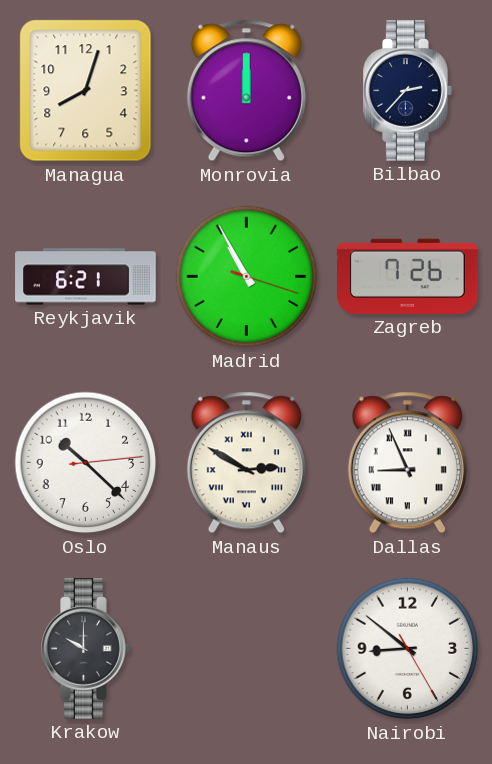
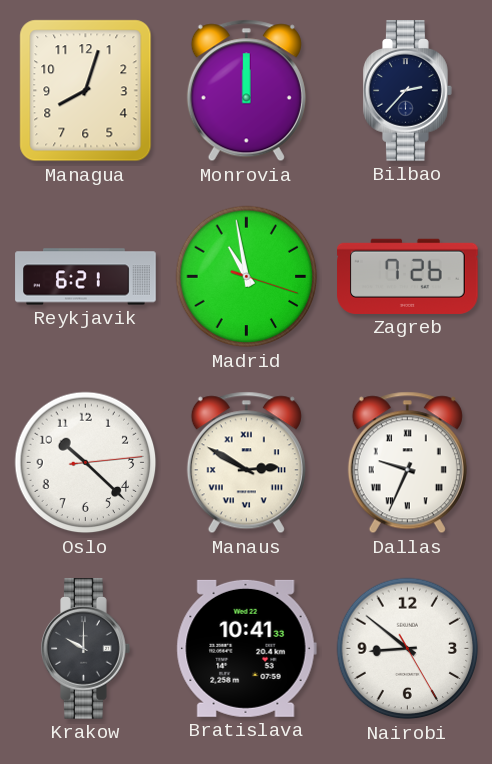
Madrid: 10:55 -> 10:58 (247, 277)
Dallas: 8:56 -> 9:34 (407, 463)
Bratislava: none -> 10:41 (246, 648)
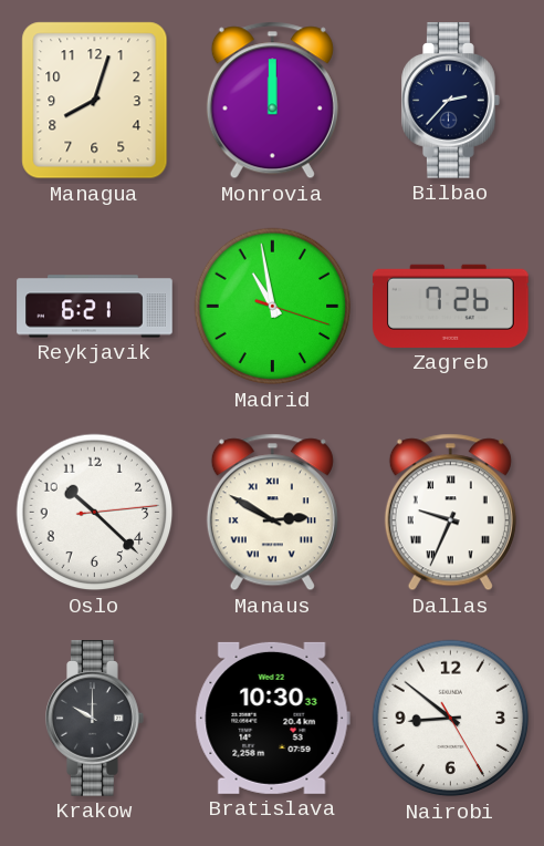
Bratislava: 10:41 -> 10:30 (272, 718)
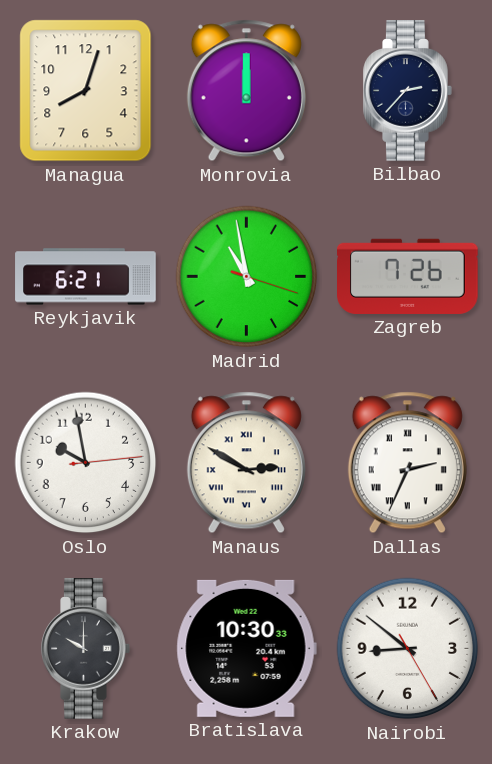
Oslo: 10:22 -> 9:58 (86, 463)
Dallas: 9:34 -> 2:34 (407, 463)
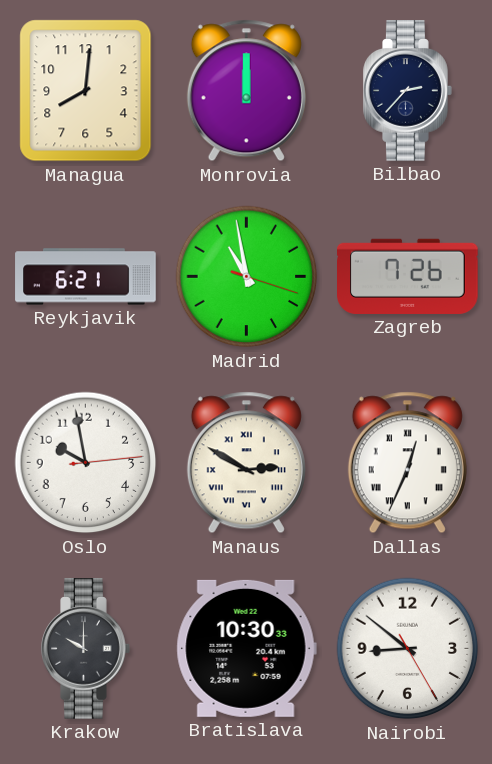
Managua: 8:03 -> 8:01 (86, 91)
Dallas: 2:34 -> 12:34 (407, 463)
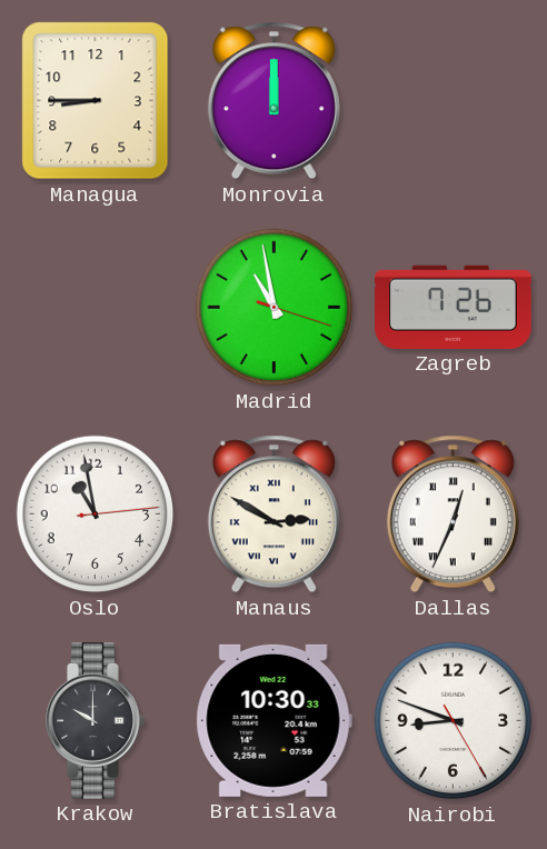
Managua: 8:01 -> 8:45 (96, 101)
Bilbao: 2:37 -> none (408, 91)
Reykjavik: 6:21 -> none (86, 277)
Oslo: 9:58 -> 10:58 (96, 515)
Nairobi: 8:51 -> 8:48 (454, 721)
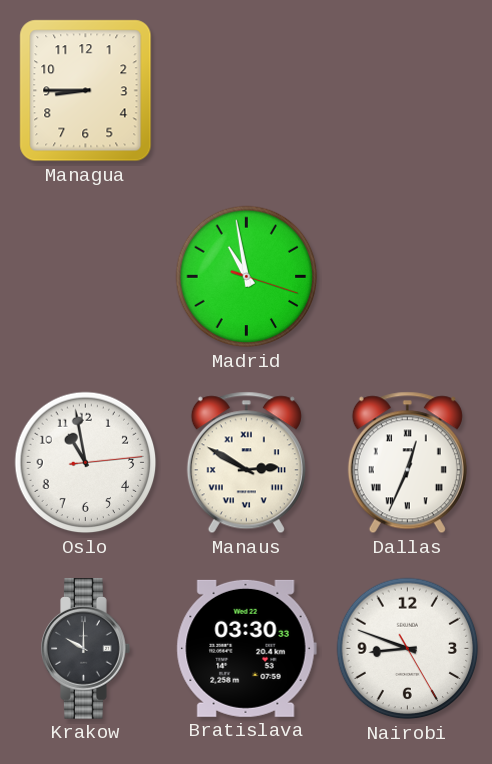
Monrovia: 12:00 -> none (273, 101)
Zagreb: 7:26 -> none (454, 307)
Bratislava: 10:30 -> 03:30 (246, 648)
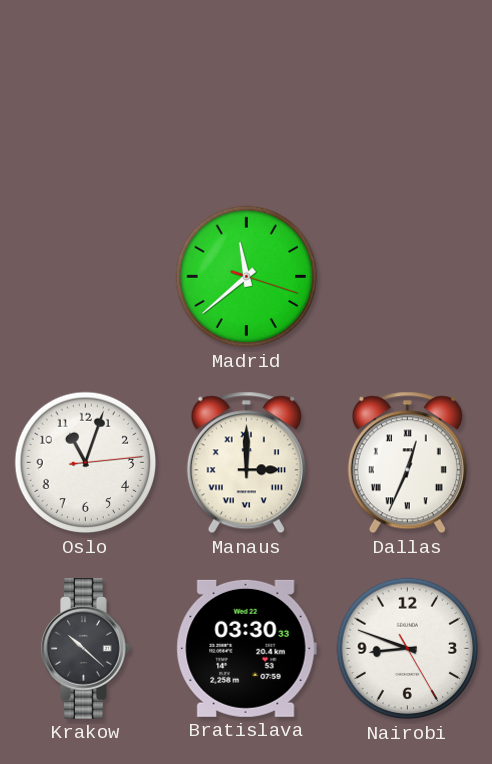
Managua: 8:45 -> none (86, 91)
Madrid: 10:58 -> 11:38 (247, 277)
Oslo: 10:58 -> 11:03 (86, 463)
Manaus: 2:50 -> 3:00 (246, 463)
Krakow: 10:00 -> 10:22 (86, 649)
